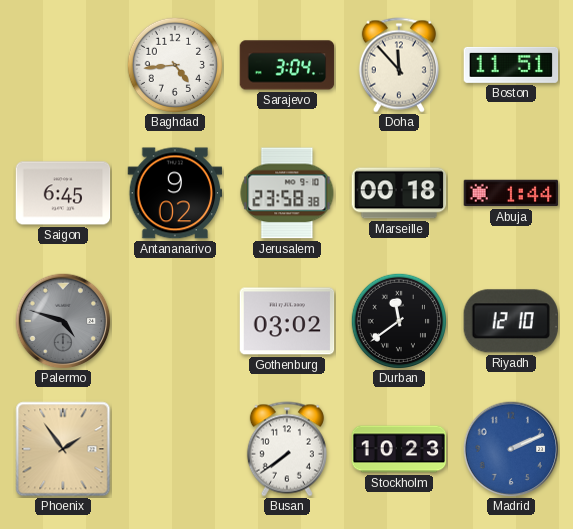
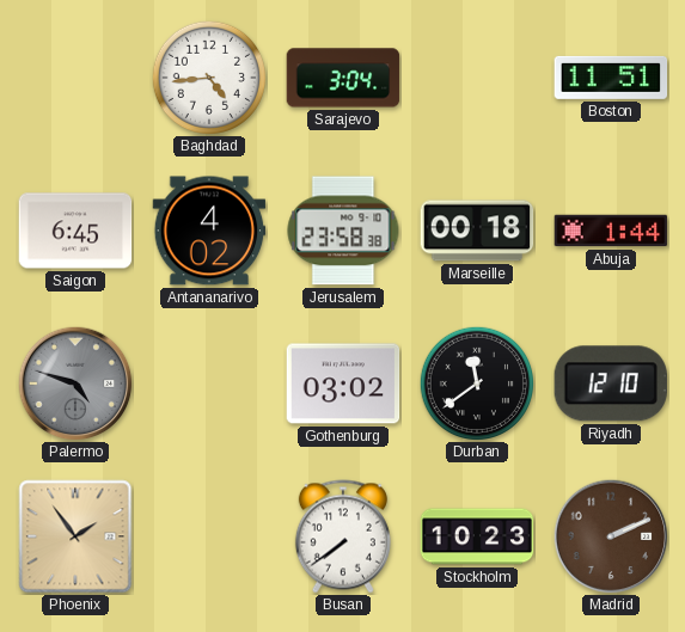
Doha: 11:53 -> none (399, 65)
Antananarivo: 9:02 -> 4:02 (209, 231)
Madrid dial: blue -> brown (611, 536)
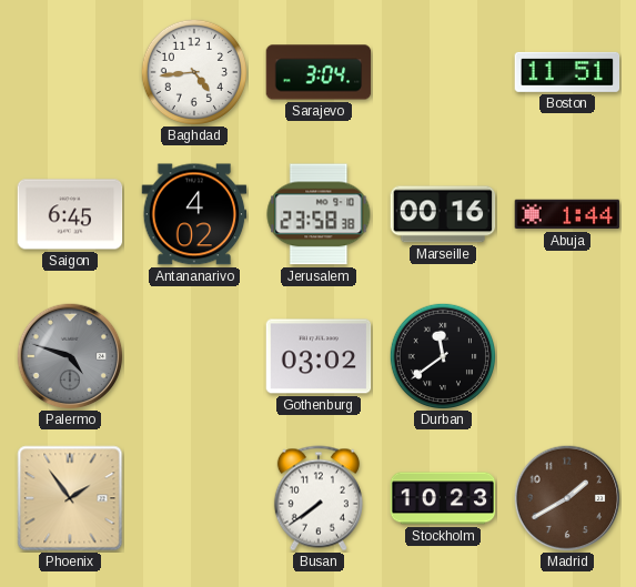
Marseille: 00:18 -> 00:16 (443, 214)
Riyadh: 12:10 -> none (610, 384)
Madrid: 2:11 -> 1:40 (567, 498)
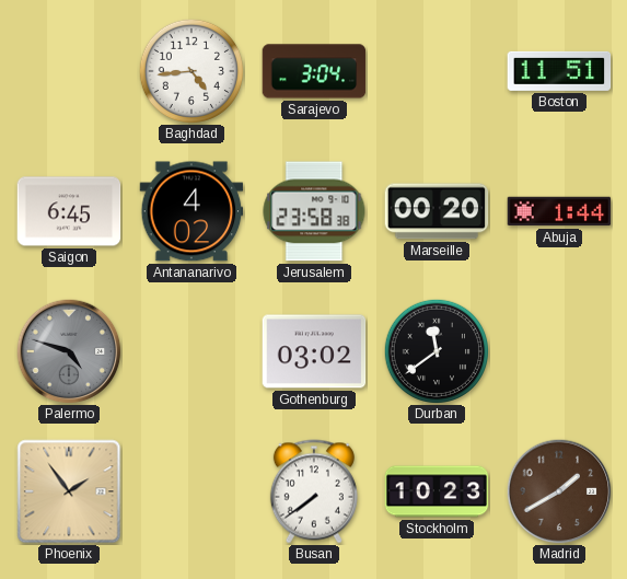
Marseille: 00:16 -> 00:20 (437, 211)
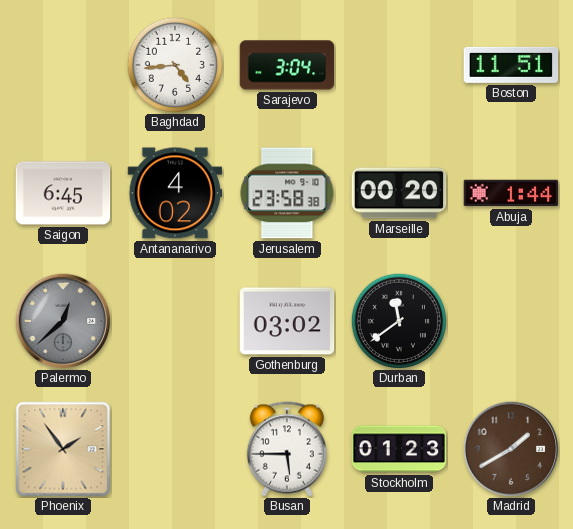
Palermo: 4:48 -> 12:38 (63, 321)
Busan: 7:39 -> 5:45 (287, 449)
Stockholm: 10:23 -> 01:23 (399, 449)
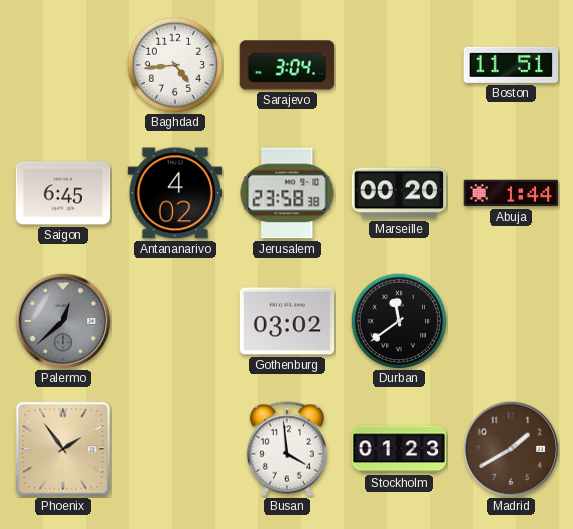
Busan: 5:45 -> 3:59 (287, 449)
